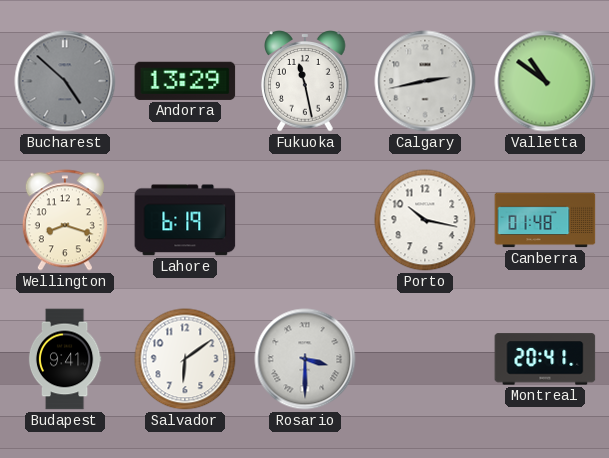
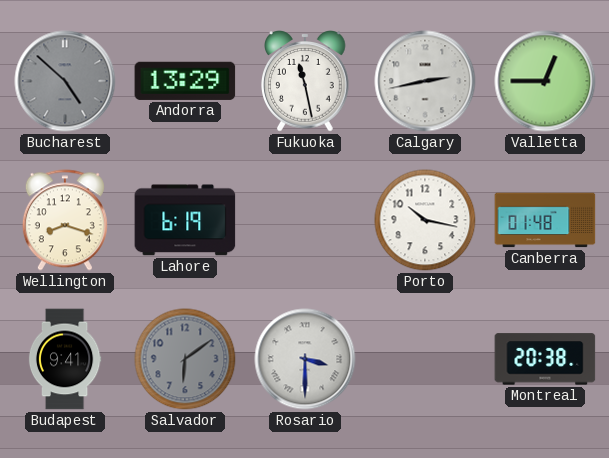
Valletta: 10:51 -> 12:45 (545, 81)
Salvador dial: white -> grey (185, 359)
Montreal: 20:41 -> 20:38 (545, 359)
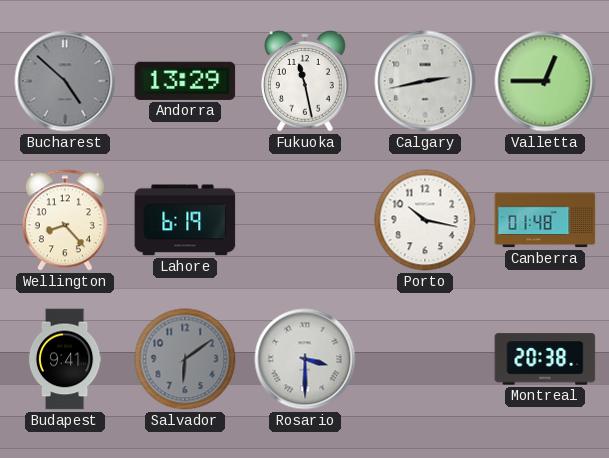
Wellington: 8:18 -> 8:23 (65, 220)
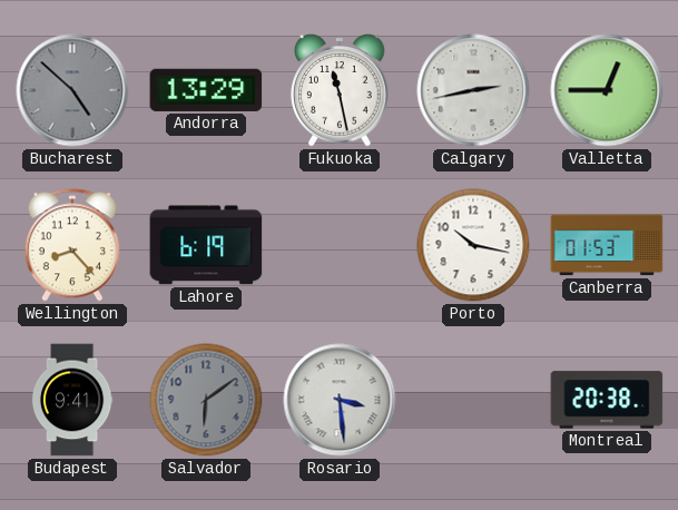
Canberra: 01:48 -> 01:53 (607, 245)
Rosario: 3:30 -> 3:29 (340, 400)
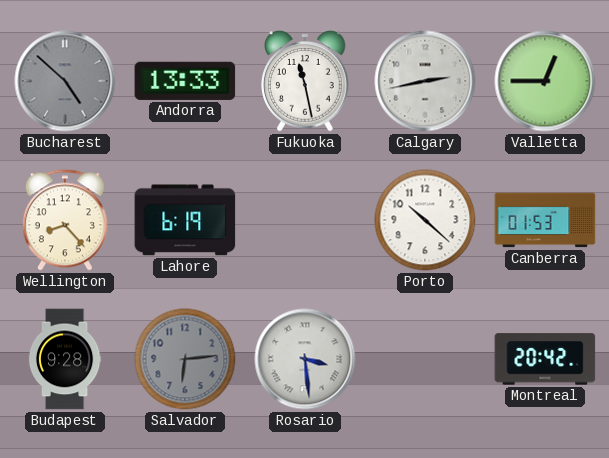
Andorra: 13:29 -> 13:33 (185, 81)
Porto: 10:17 -> 10:22 (425, 220)
Budapest: 9:41 -> 9:28 (65, 359)
Salvador: 6:09 -> 6:14 (185, 359)
Montreal: 20:38 -> 20:42 (545, 359)
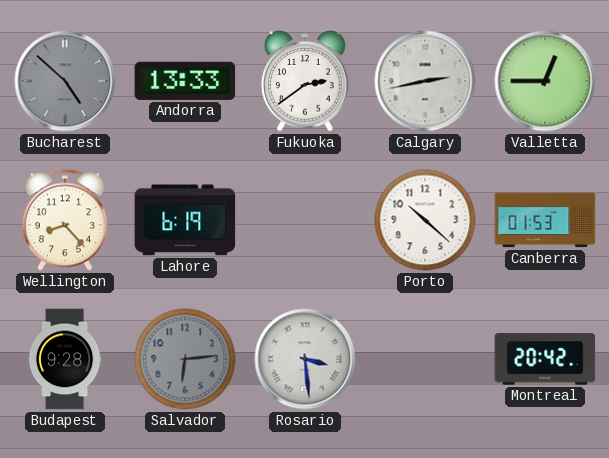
Fukuoka: 11:28 -> 2:39 (306, 81)
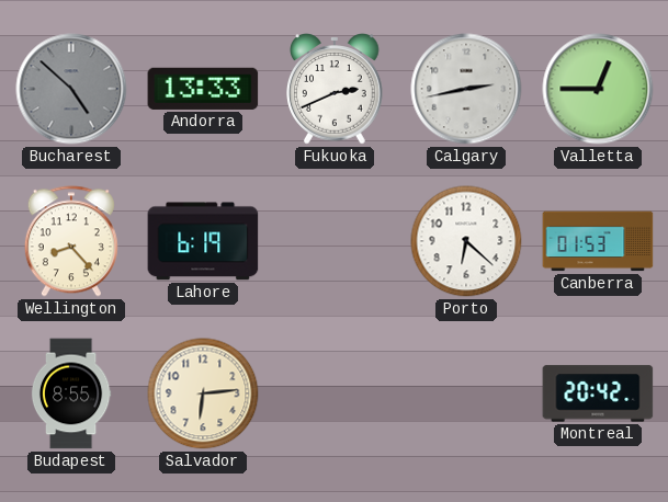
Fukuoka: 2:39 -> 2:41 (336, 89)
Porto: 10:22 -> 6:22 (466, 241)
Budapest: 9:28 -> 8:55 (71, 393)
Salvador dial: grey -> cream (203, 393)
Rosario: 3:29 -> none (305, 359)
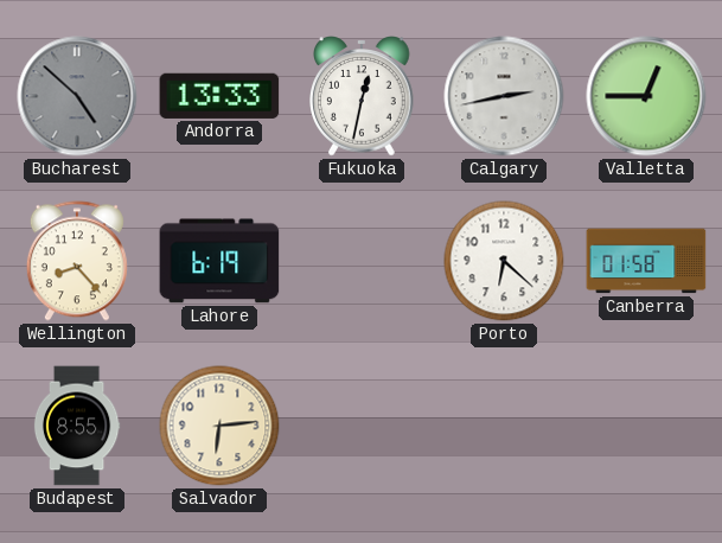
Fukuoka: 2:41 -> 12:32 (363, 96)
Canberra: 01:53 -> 01:58 (646, 261)
Montreal: 20:42 -> none (598, 393)
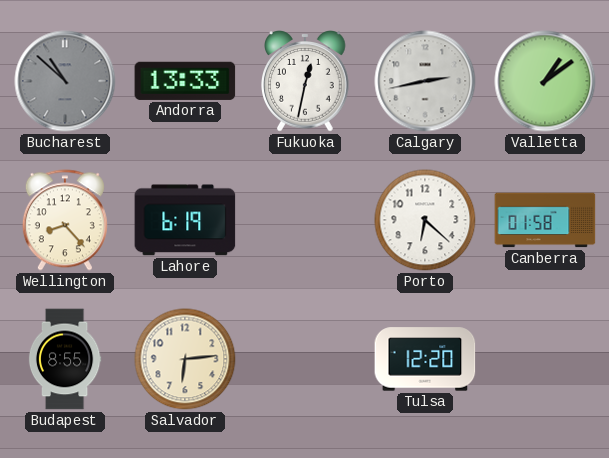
Bucharest: 4:52 -> 10:52 (65, 81)
Valletta: 12:45 -> 1:09 (545, 81)
Tulsa: none -> 12:20 (425, 359)
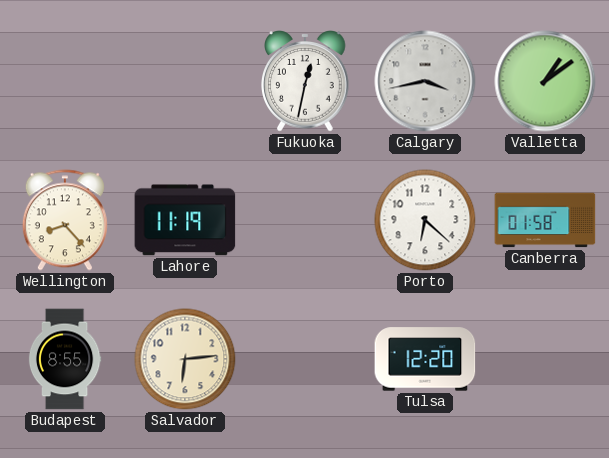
Bucharest: 10:52 -> none (65, 81)
Andorra: 13:33 -> none (185, 81)
Calgary: 2:43 -> 3:43 (425, 81)
Lahore: 6:19 -> 11:19 (185, 220)
